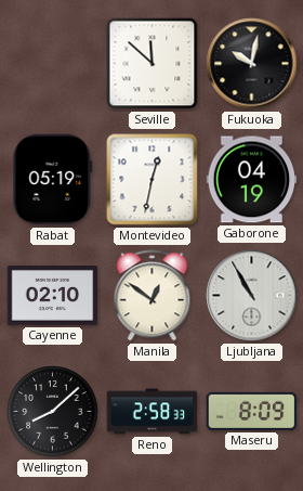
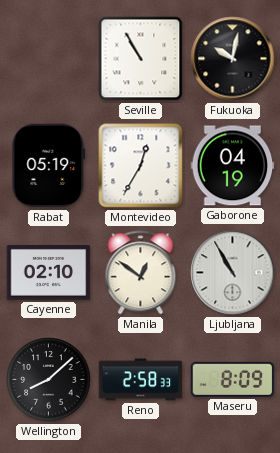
Seville: 11:52 -> 10:55 (141, 59)
Montevideo: 12:32 -> 12:35 (141, 166)
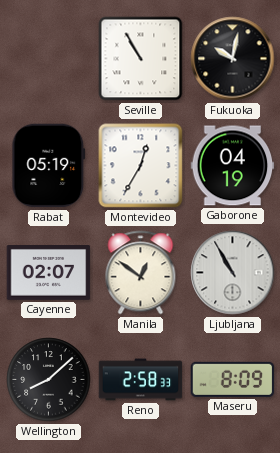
Cayenne: 02:10 -> 02:07 (49, 273)
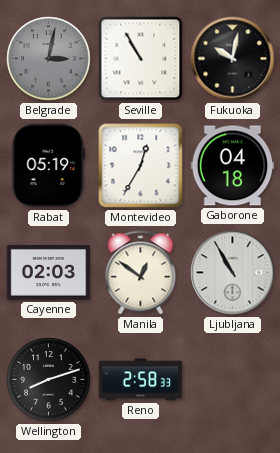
Belgrade: none -> 3:02 (49, 59)
Gaborone: 04:19 -> 04:18 (233, 166)
Cayenne: 02:07 -> 02:03 (49, 273)
Wellington: 8:08 -> 8:12 (49, 380)
Maseru: 8:09 -> none (233, 379)
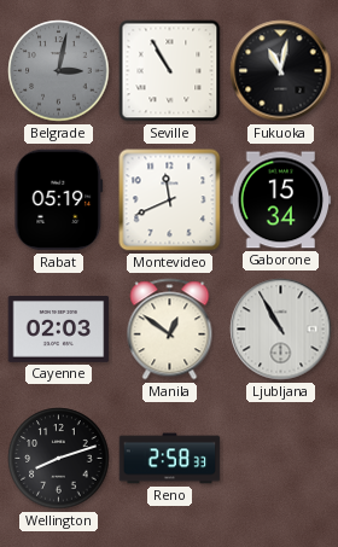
Fukuoka: 10:02 -> 11:02 (281, 71)
Montevideo: 12:35 -> 11:41 (170, 200)
Gaborone: 04:18 -> 15:34 (281, 200)
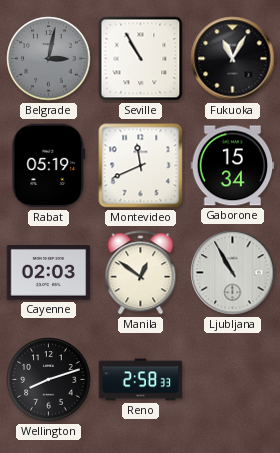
Fukuoka: 11:02 -> 11:05 (233, 59)
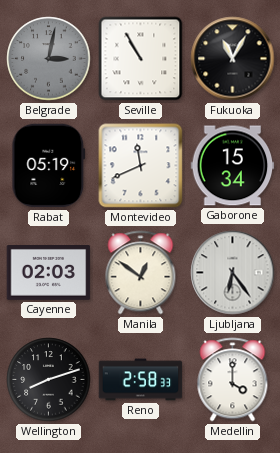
Ljubljana: 10:55 -> 6:24 (233, 273)
Medellin: none -> 4:00 (233, 380)
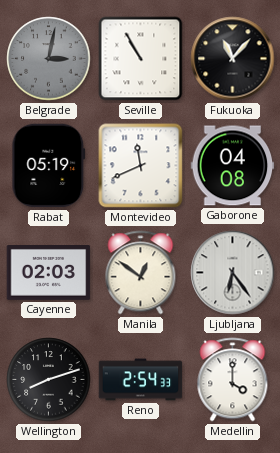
Fukuoka: 11:05 -> 11:07 (233, 59)
Gaborone: 15:34 -> 04:08 (233, 166)
Reno: 2:58 -> 2:54 (141, 380)
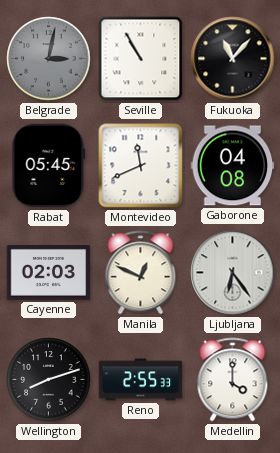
Rabat: 05:19 -> 05:45 (49, 166)
Manila: 12:51 -> 12:49 (141, 273)
Reno: 2:54 -> 2:55 (141, 380)
